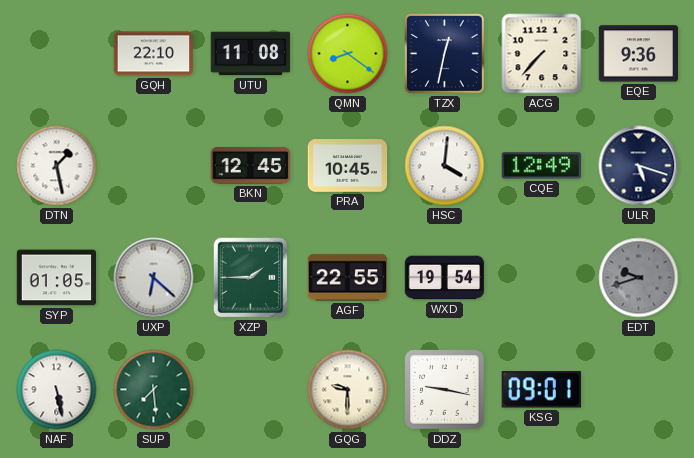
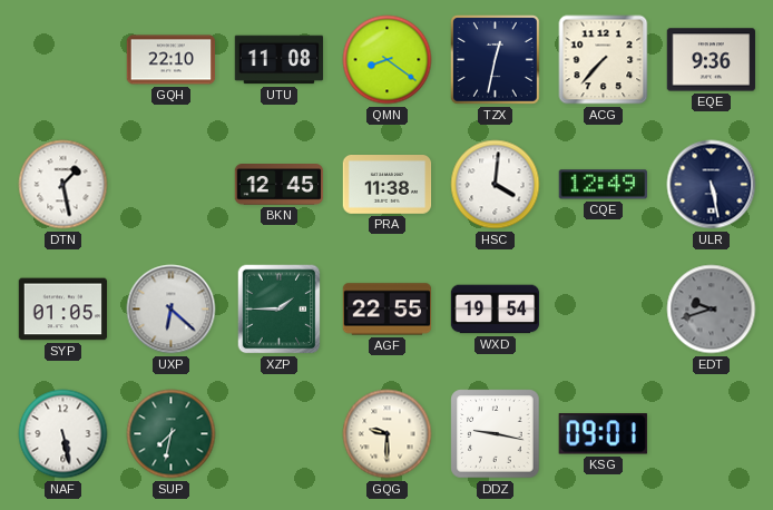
PRA: 10:45 -> 11:38 (388, 185)
ULR: 5:18 -> 5:28 (712, 185)
SUP: 7:29 -> 7:32 (172, 434)
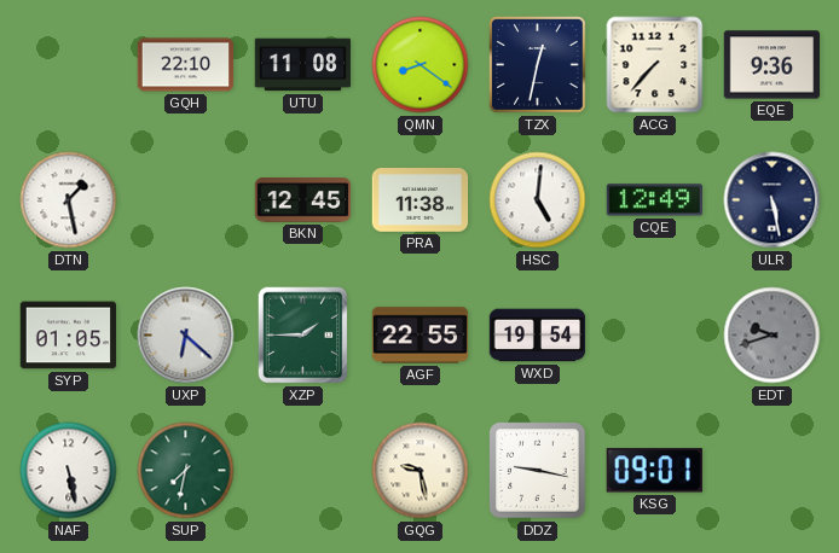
HSC: 4:01 -> 5:01 (538, 200)
GQG: 9:30 -> 9:28 (421, 471)
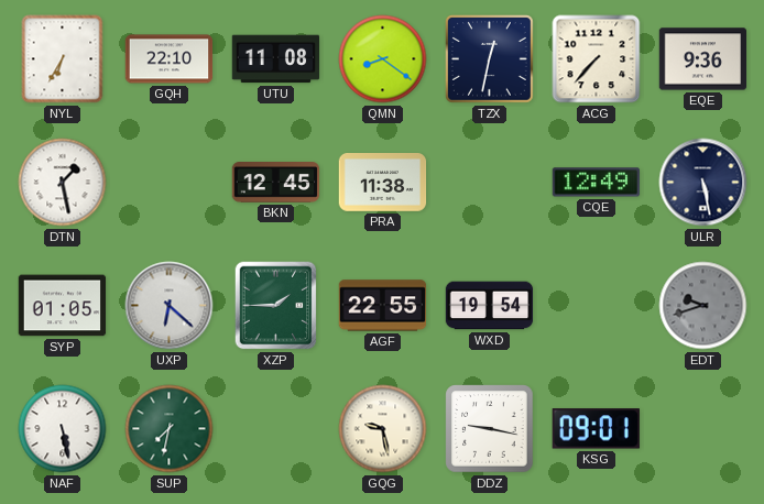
NYL: none -> 6:35 (63, 59)
HSC: 5:01 -> none (538, 200)
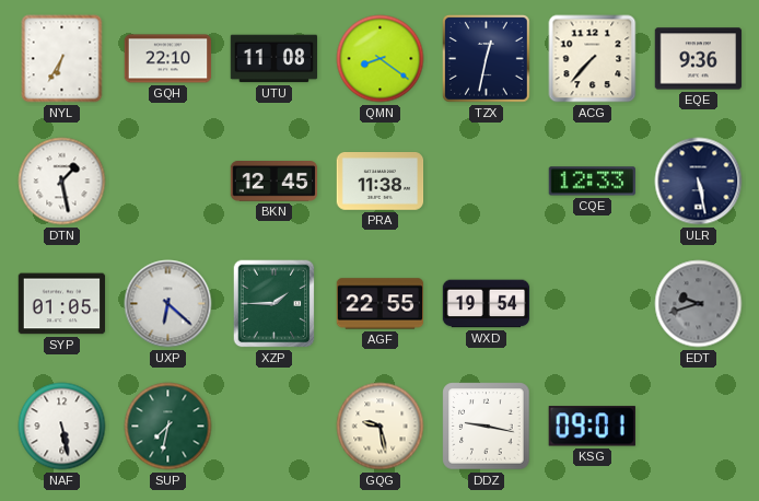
CQE: 12:49 -> 12:33 (592, 182)
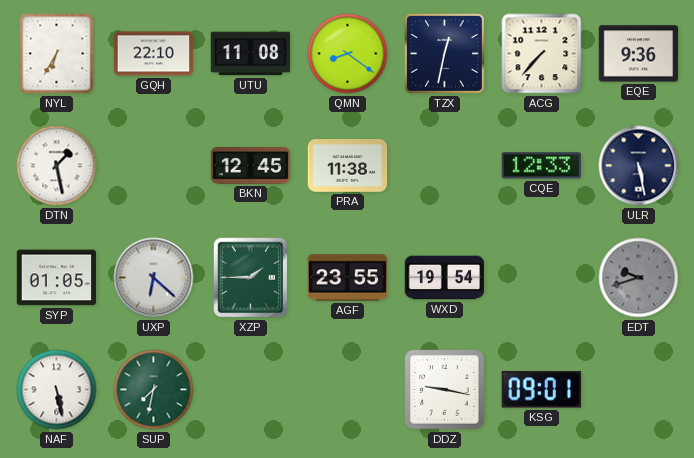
AGF: 22:55 -> 23:55 (348, 278)
GQG: 9:28 -> none (381, 427)
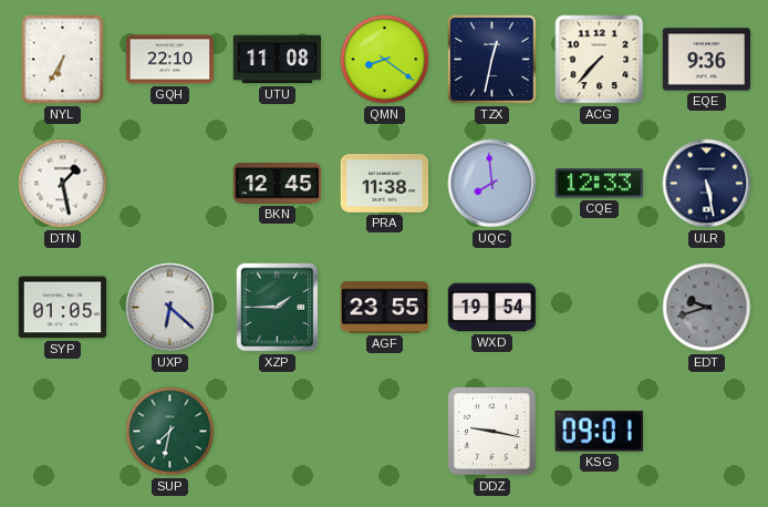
UQC: none -> 7:59 (492, 184)
NAF: 5:28 -> none (57, 390)
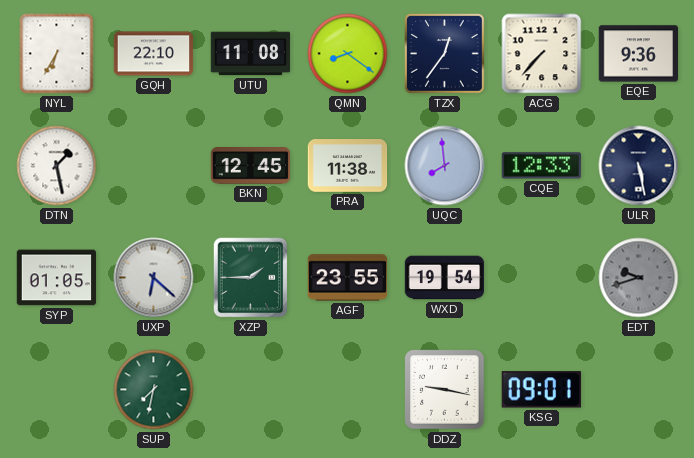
TZX: 12:32 -> 12:36 (445, 54)
